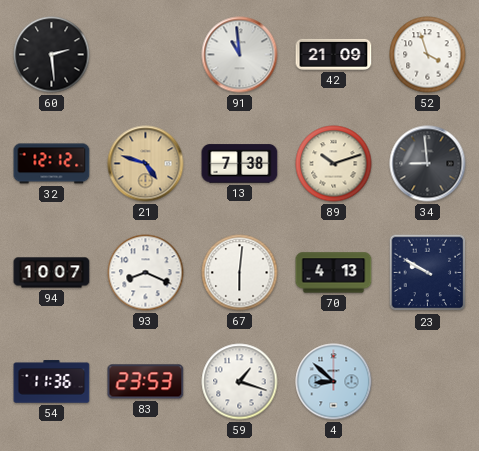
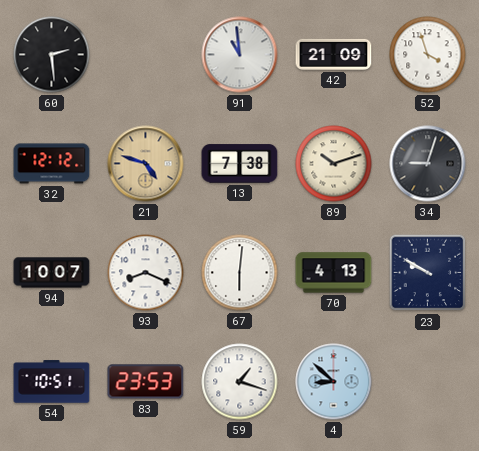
34: 8:59 -> 9:03 (428, 164)
54: 11:36 -> 10:51 (52, 382)
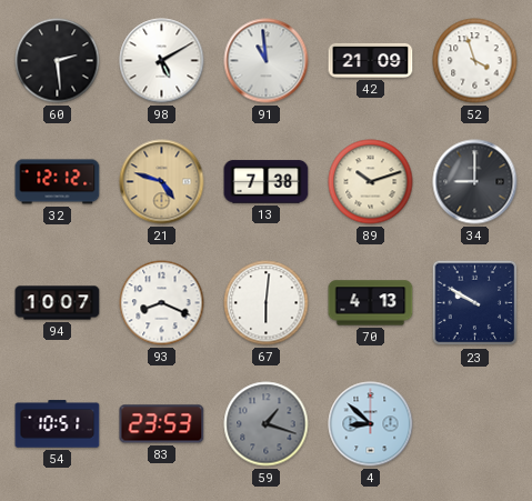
98: none -> 5:10 (162, 61)
34: 9:03 -> 9:00 (475, 182)
59 dial: white -> grey (267, 424)
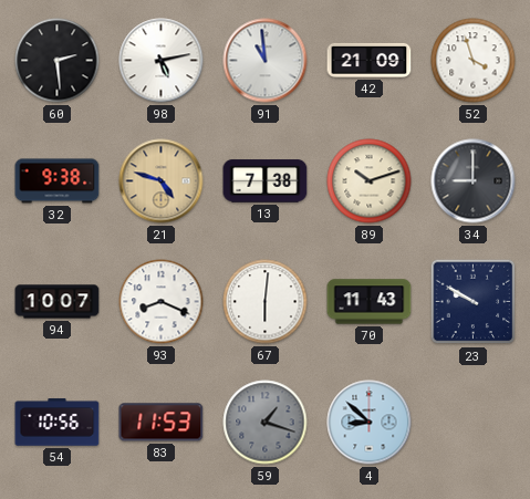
98: 5:10 -> 5:13 (162, 61)
32: 12:12 -> 9:38 (58, 181)
70: 4:13 -> 11:43 (370, 302)
54: 10:51 -> 10:56 (58, 423)
83: 23:53 -> 11:53 (162, 423)
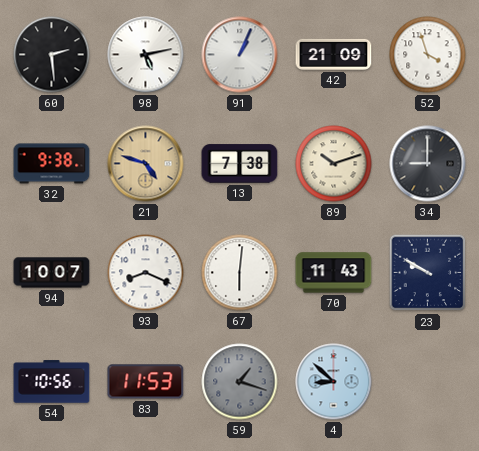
91: 10:59 -> 1:04 (240, 55)
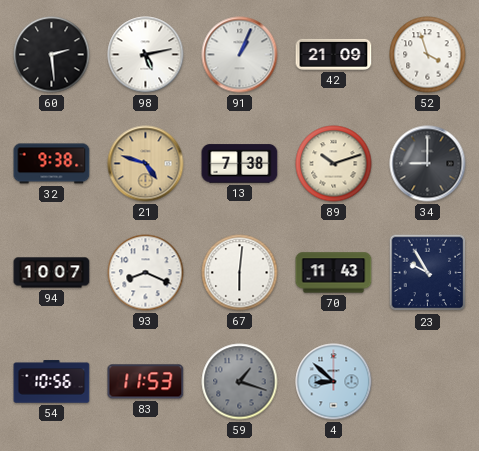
23: 9:50 -> 9:55 (428, 273)
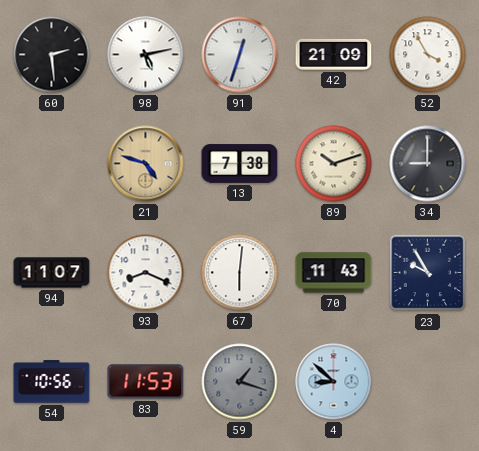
91: 1:04 -> 12:33 (240, 55)
52: 3:57 -> 3:55 (428, 55)
32: 9:38 -> none (52, 164)
94: 10:07 -> 11:07 (52, 273)
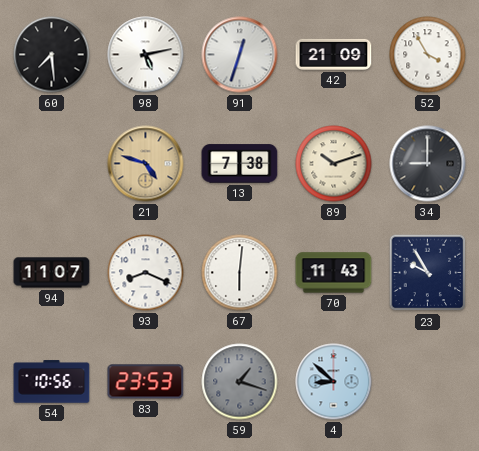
60: 2:29 -> 7:29 (52, 55)
83: 11:53 -> 23:53 (146, 382)
